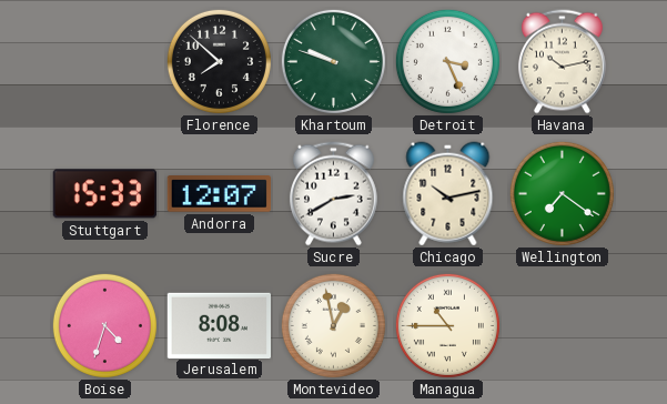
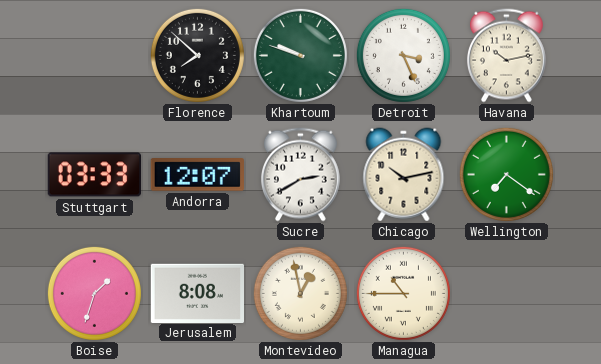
Stuttgart: 15:33 -> 03:33 (94, 175)
Boise: 4:33 -> 1:33 (94, 293)
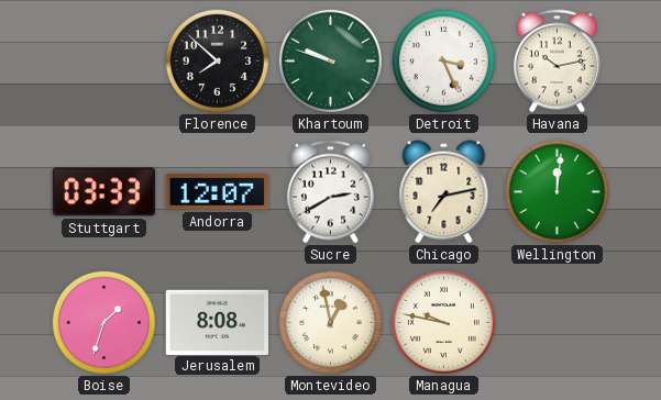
Chicago: 10:13 -> 7:13 (444, 192)
Wellington: 7:21 -> 12:01 (557, 191)
Managua: 10:45 -> 9:47 (443, 322)
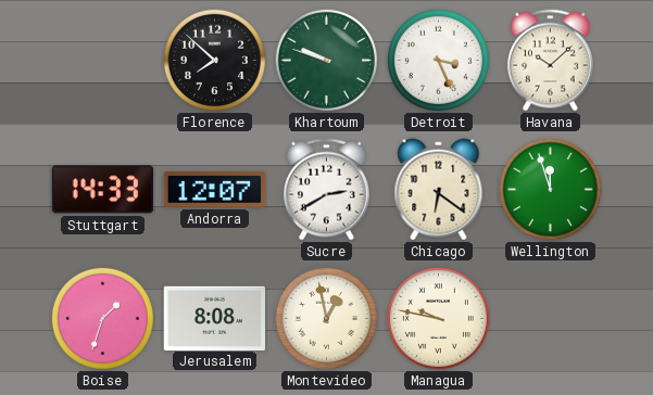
Havana: 10:13 -> 10:08 (550, 61)
Stuttgart: 03:33 -> 14:33 (102, 190)
Chicago: 7:13 -> 6:21 (439, 190)
Wellington: 12:01 -> 11:57 (550, 189)
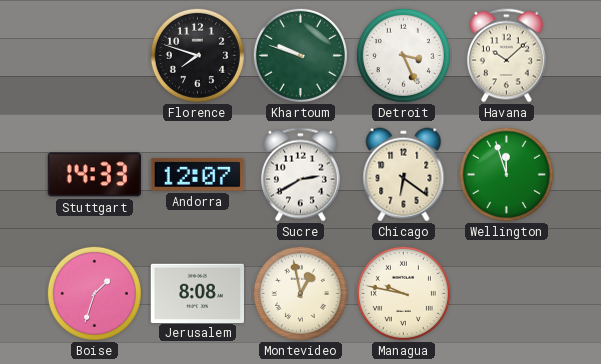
Florence: 7:52 -> 7:48 (197, 55)
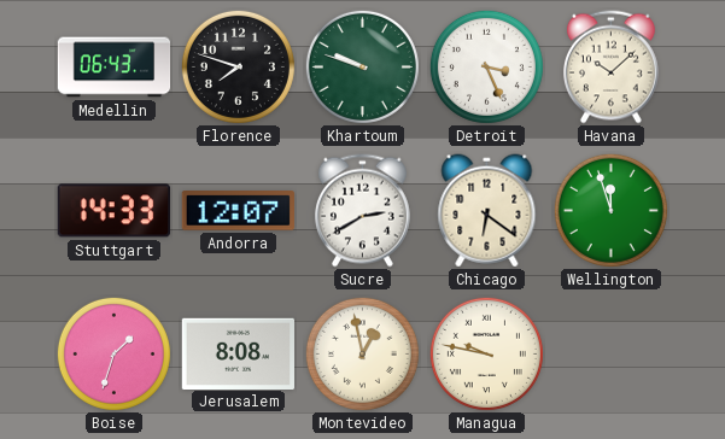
Medellin: none -> 06:43 (115, 68)
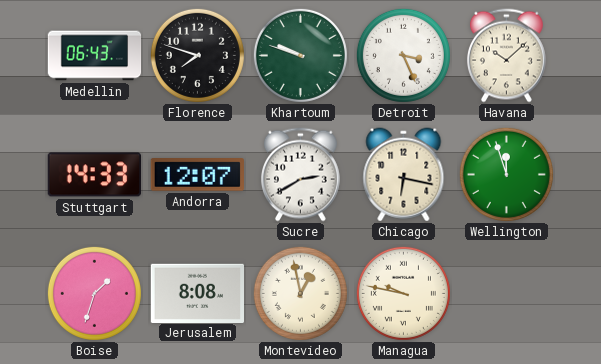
Chicago: 6:21 -> 6:17 (404, 175)
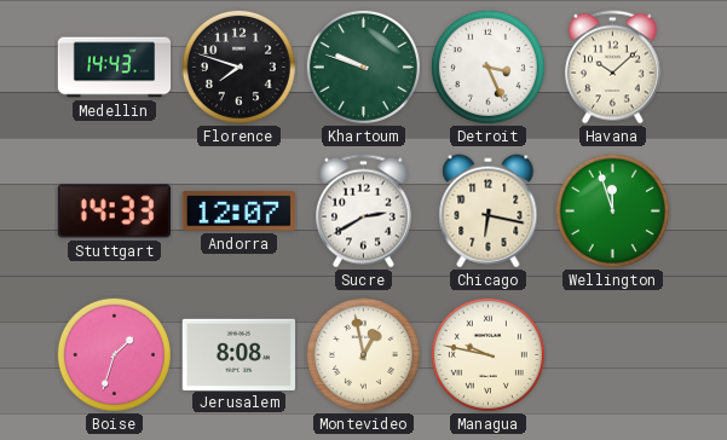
Medellin: 06:43 -> 14:43 (115, 68)
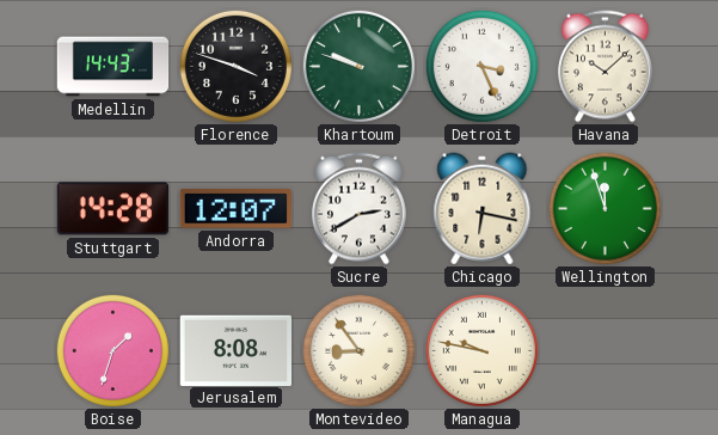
Florence: 7:48 -> 3:48 (235, 66)
Stuttgart: 14:33 -> 14:28 (112, 209)
Montevideo: 12:58 -> 8:54 (358, 350)
